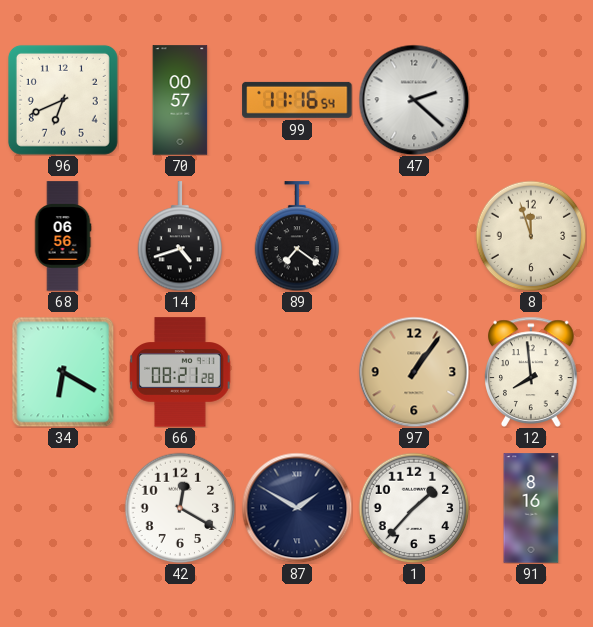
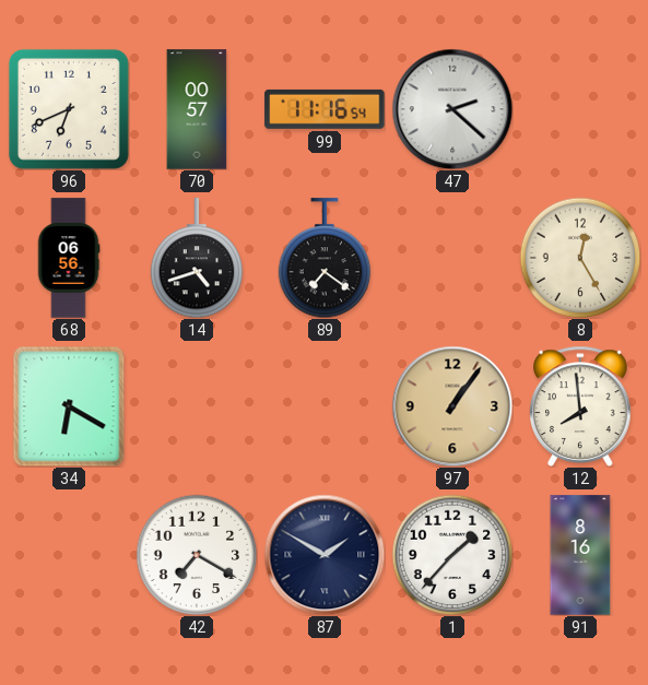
8: 11:57 -> 12:25 (580, 258)
66: 08:21 -> none (181, 372)
42: 12:20 -> 7:20 (197, 555)
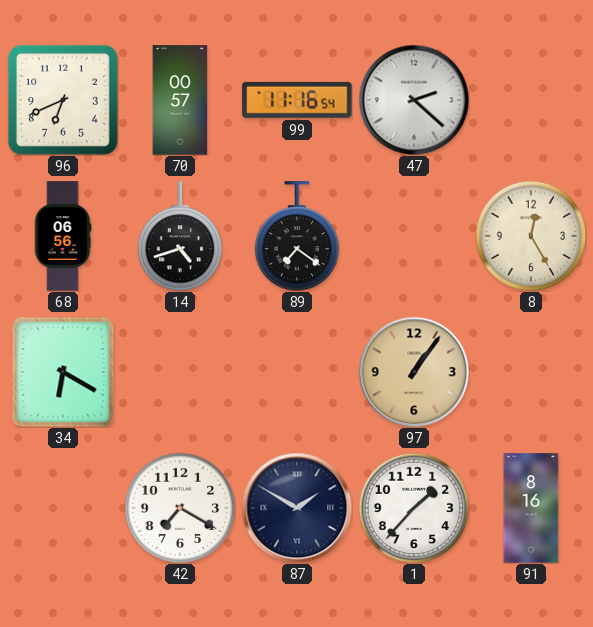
12: 7:59 -> none (580, 406)
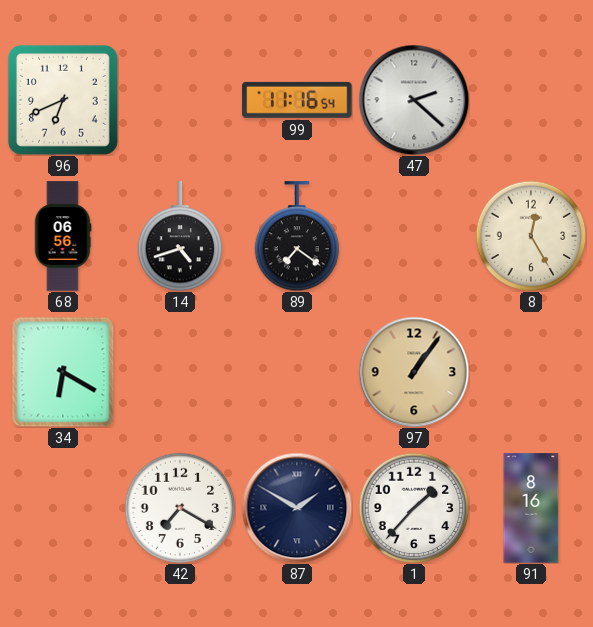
70: 00:57 -> none (180, 100)
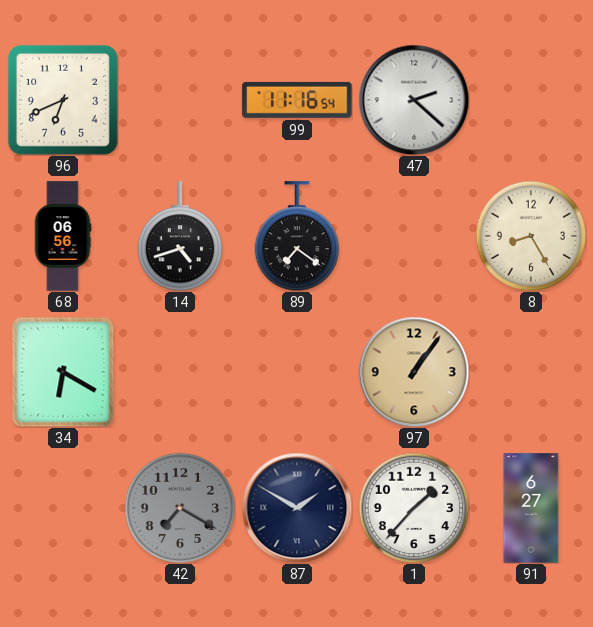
8: 12:25 -> 8:25 (531, 236)
42 dial: white -> grey (180, 508)
91: 8:16 -> 6:27 (531, 508)
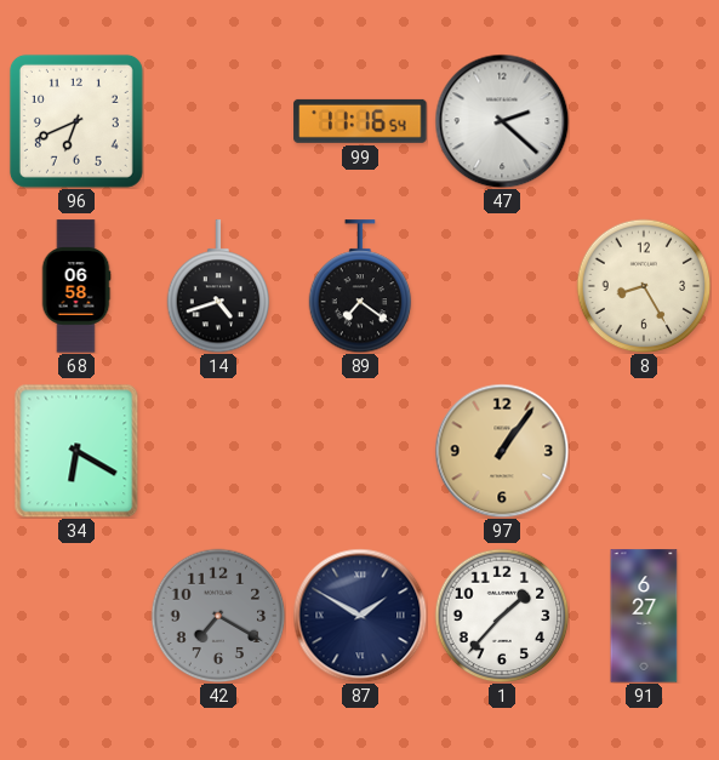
68: 06:56 -> 06:58 (76, 286)
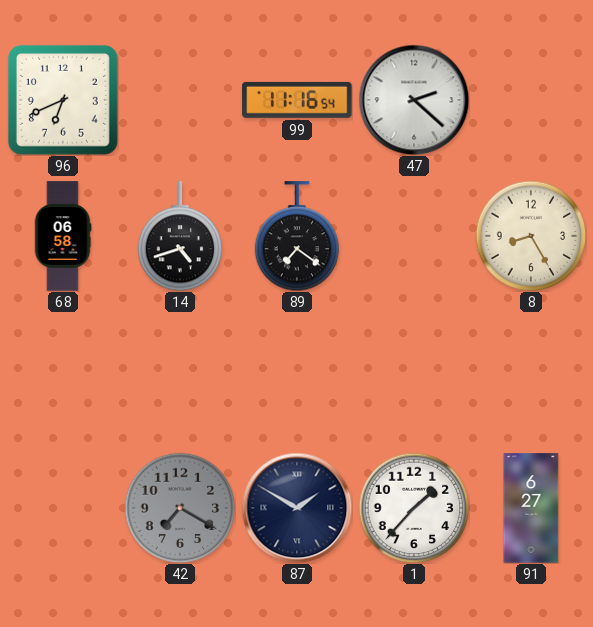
34: 6:20 -> none (76, 451)
97: 1:06 -> none (502, 451)
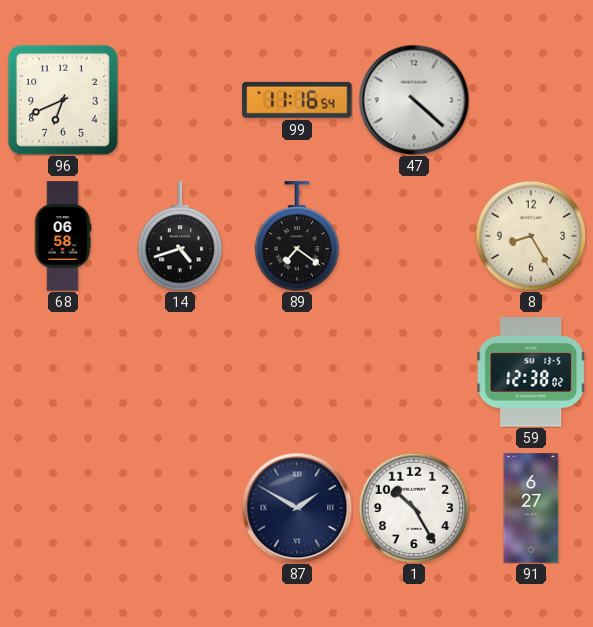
47: 2:22 -> 4:22 (414, 100)
59: none -> 12:38 (531, 372)
42: 7:20 -> none (180, 508)
1: 1:37 -> 10:25 (414, 508)
